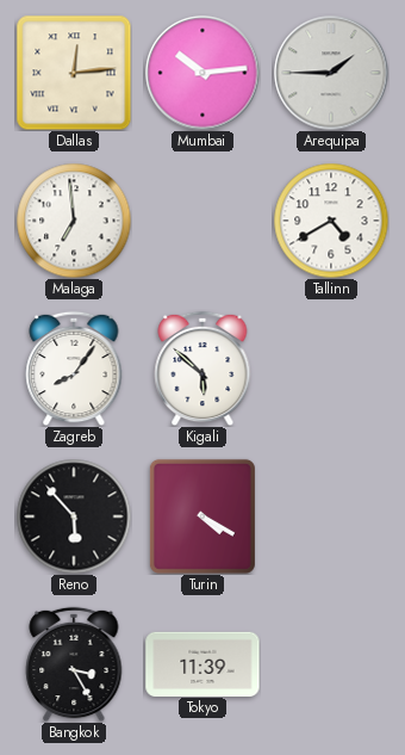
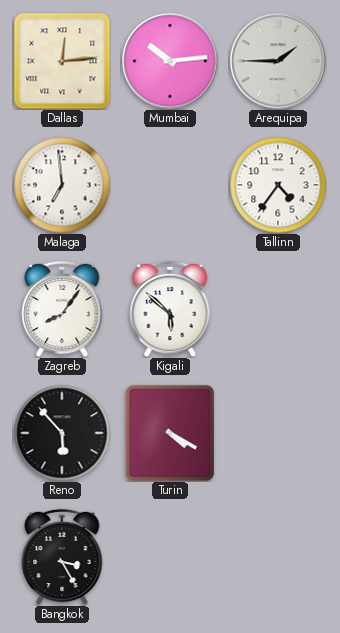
Tallinn: 4:40 -> 4:36 (278, 185)
Tokyo: 11:39 -> none (202, 663)
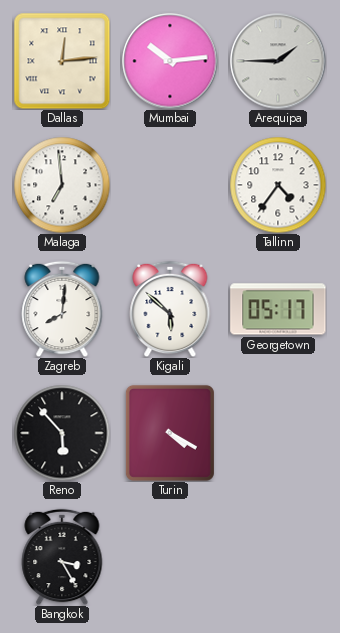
Zagreb: 8:06 -> 8:01 (62, 309)
Georgetown: none -> 05:17 (278, 309)
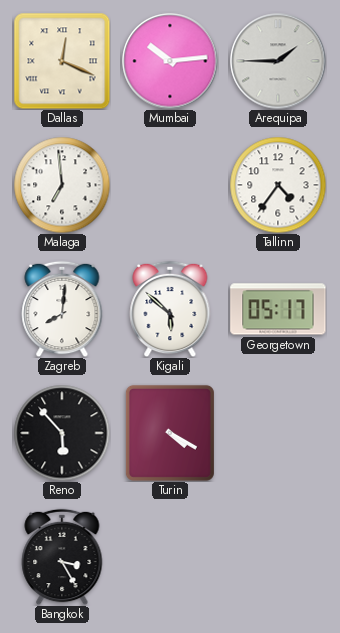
Dallas: 12:14 -> 12:19 (62, 61)
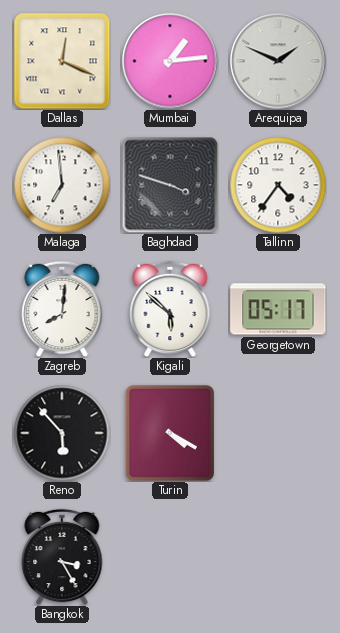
Mumbai: 10:14 -> 1:14 (170, 61)
Arequipa: 1:45 -> 1:49 (278, 61)
Baghdad: none -> 3:48 (170, 185)
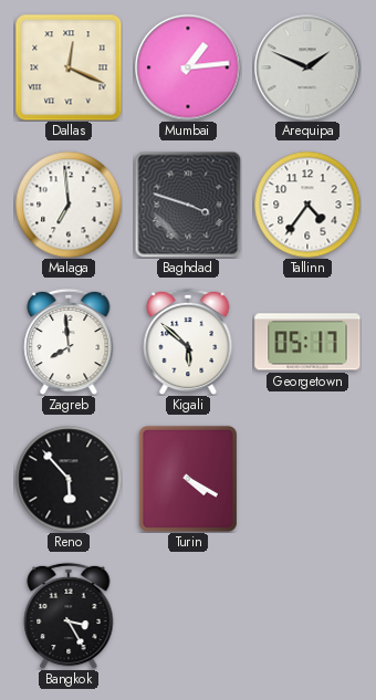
Zagreb: 8:01 -> 7:59 (69, 342)
